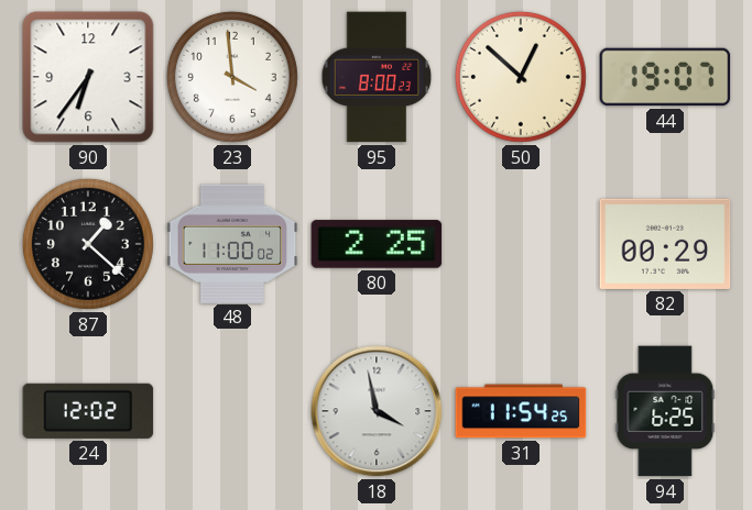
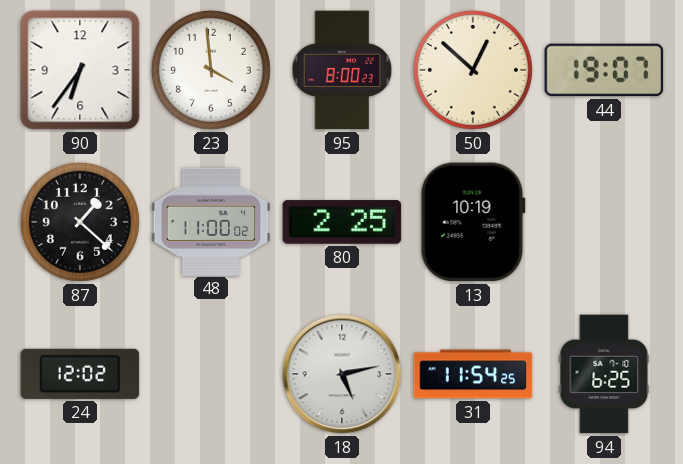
13: none -> 10:19 (473, 222)
82: 00:29 -> none (665, 244)
18: 3:58 -> 5:13 (342, 374)
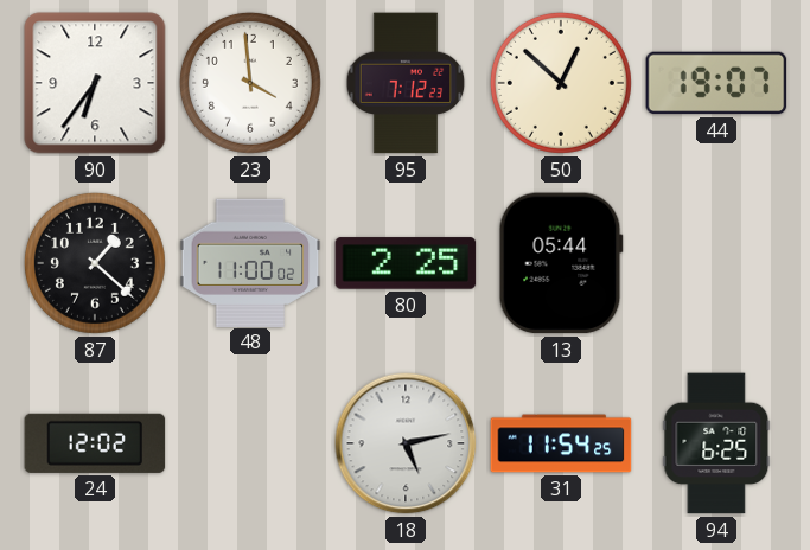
95: 8:00 -> 7:12 (406, 83)
13: 10:19 -> 05:44 (561, 263)
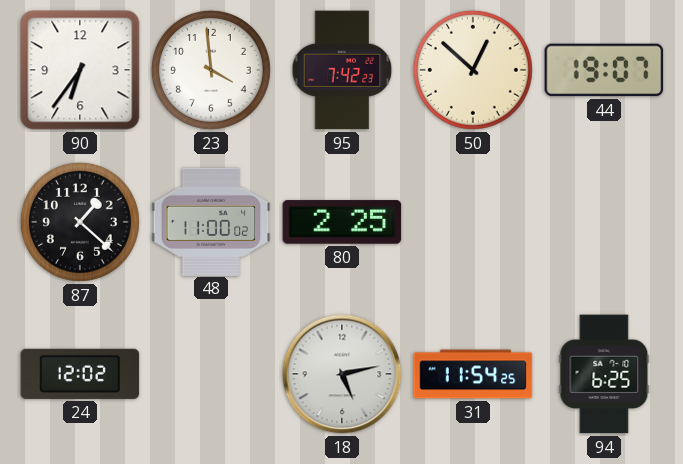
95: 7:12 -> 7:42 (342, 70)
13: 05:44 -> none (561, 263)
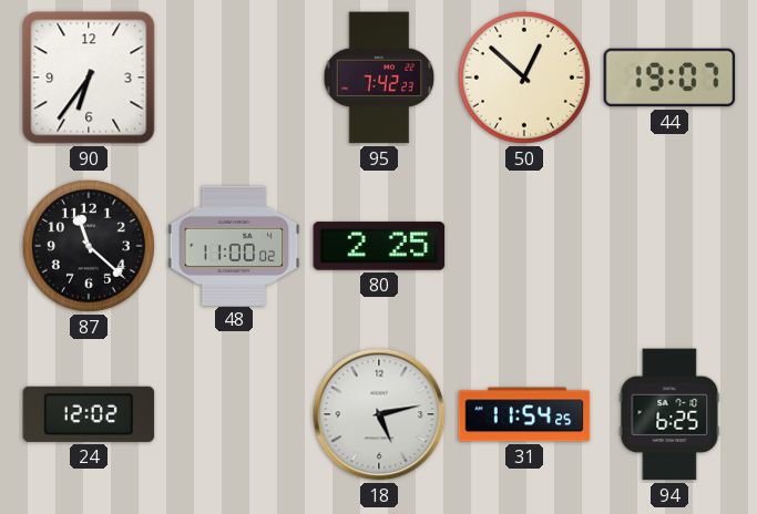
23: 3:59 -> none (211, 70)
87: 1:22 -> 11:22 (89, 246)
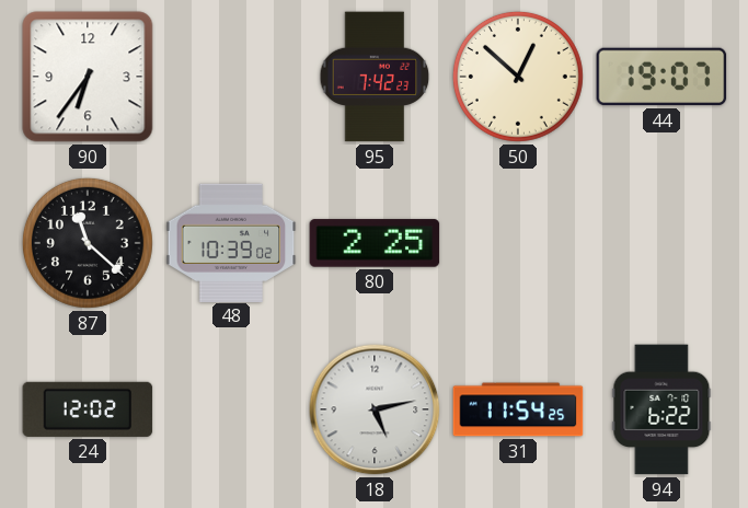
48: 11:00 -> 10:39 (231, 242)
94: 6:25 -> 6:22 (661, 409)
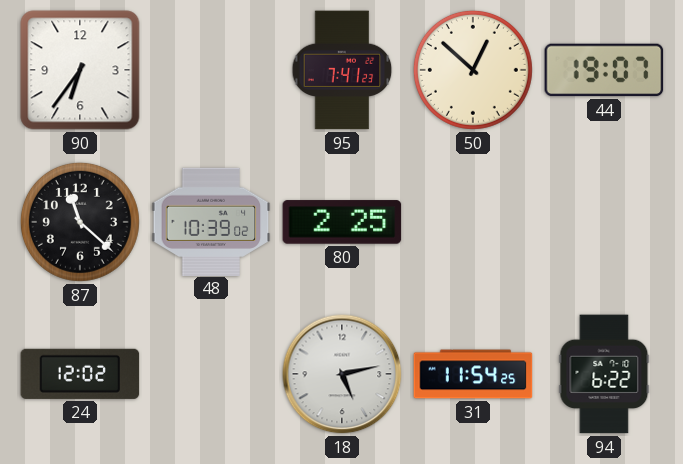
95: 7:42 -> 7:41 (342, 70)
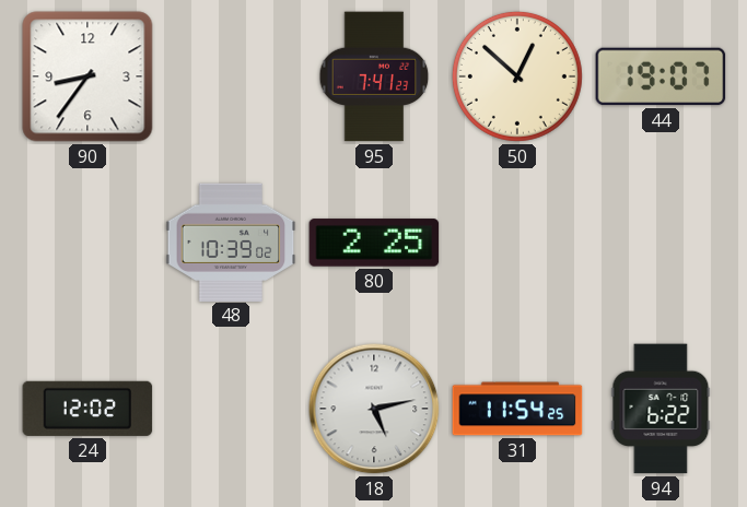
90: 6:36 -> 8:36 (87, 76)
87: 11:22 -> none (80, 222)
